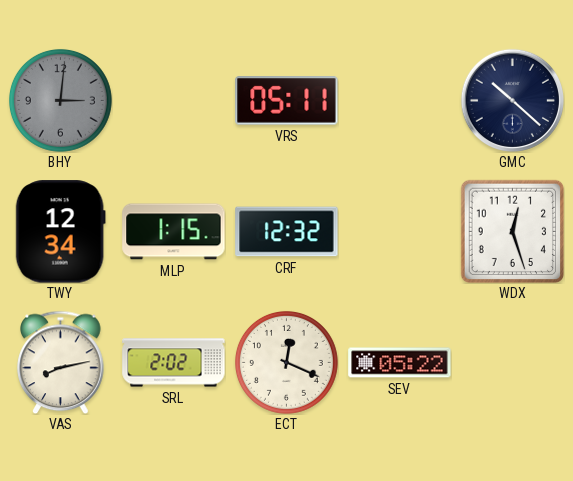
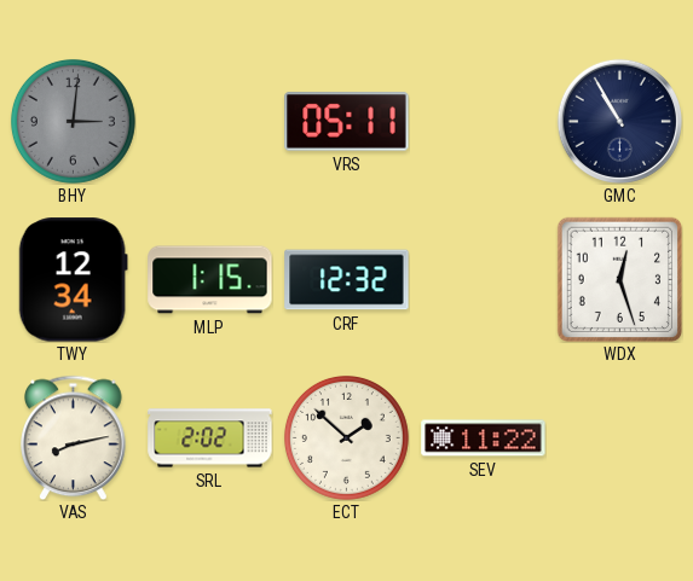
GMC: 10:22 -> 10:55 (619, 121)
ECT: 12:19 -> 1:52 (346, 437)
SEV: 05:22 -> 11:22 (484, 438)
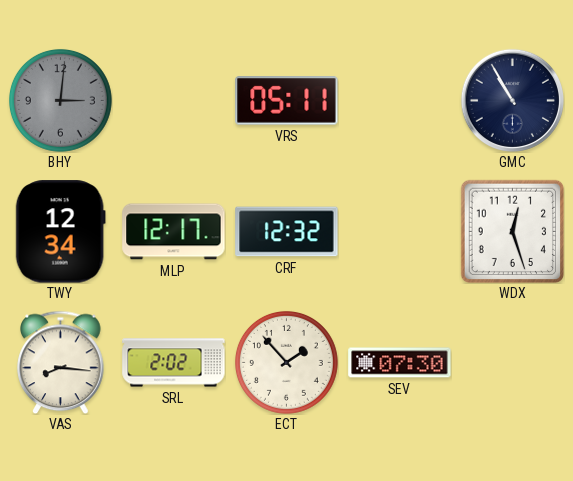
MLP: 1:15 -> 12:17 (174, 232)
VAS: 8:13 -> 8:16 (61, 362)
ECT: 1:52 -> 1:53 (286, 362)
SEV: 11:22 -> 07:30 (400, 363)
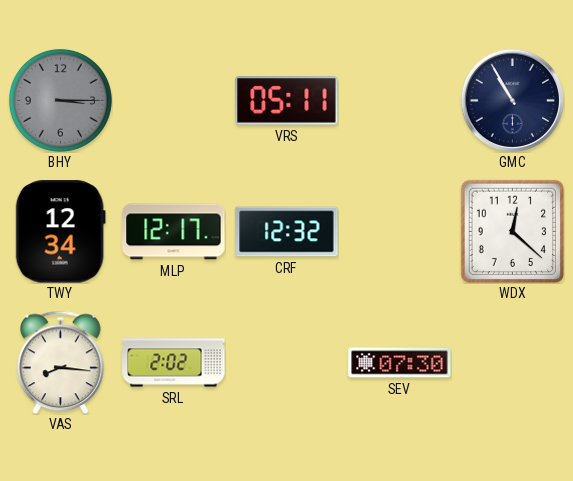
BHY: 3:01 -> 3:15 (60, 100)
WDX: 12:27 -> 12:22 (512, 231)
ECT: 1:53 -> none (286, 362)
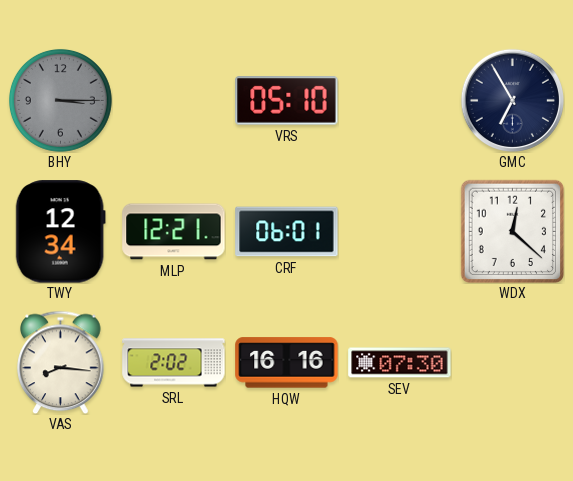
VRS: 05:11 -> 05:10 (287, 101)
GMC: 10:55 -> 6:55 (512, 100)
MLP: 12:17 -> 12:21 (174, 232)
CRF: 12:32 -> 06:01 (287, 232)
HQW: none -> 16:16 (287, 363)
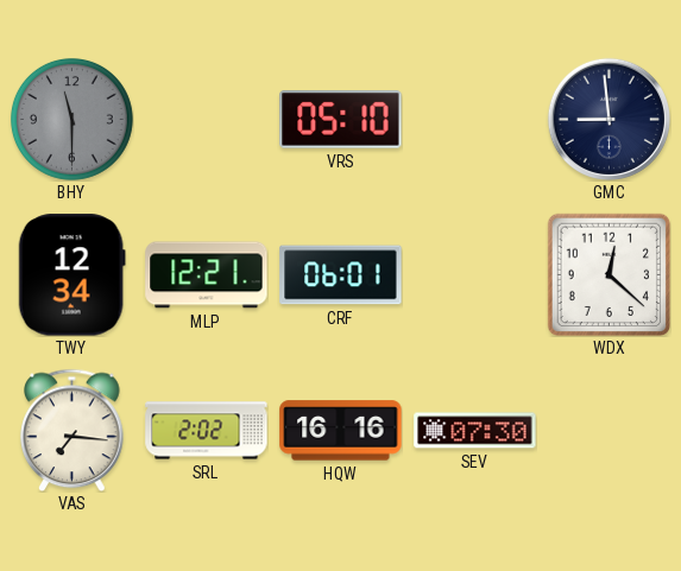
BHY: 3:15 -> 11:30 (71, 119)
GMC: 6:55 -> 8:59 (609, 119)
VAS: 8:16 -> 7:16 (72, 430)
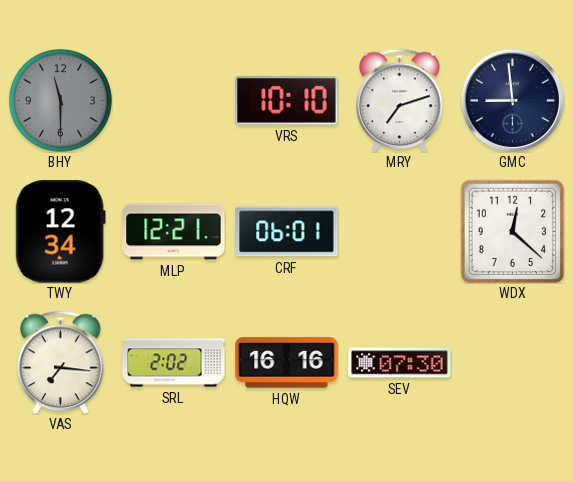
VRS: 05:10 -> 10:10 (287, 101)
MRY: none -> 7:12 (400, 100)
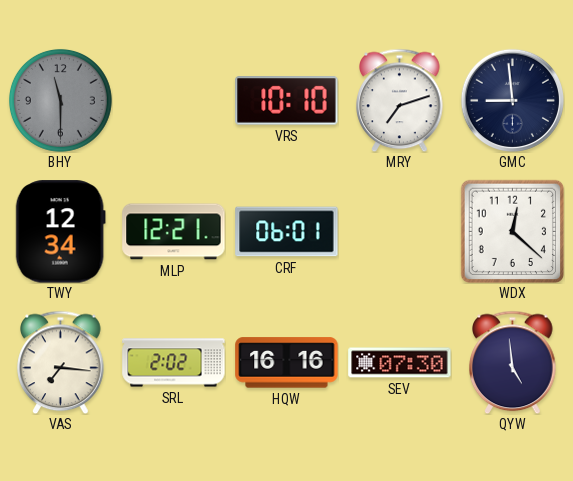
QYW: none -> 4:59 (513, 362)
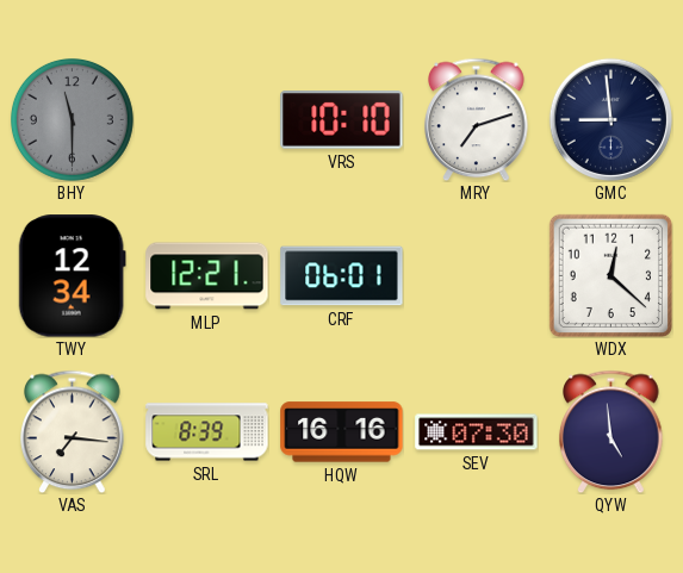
SRL: 2:02 -> 8:39 (207, 432)
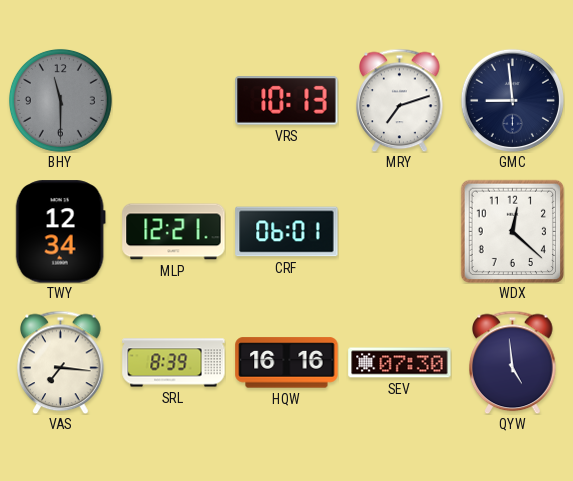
VRS: 10:10 -> 10:13 (287, 101)
